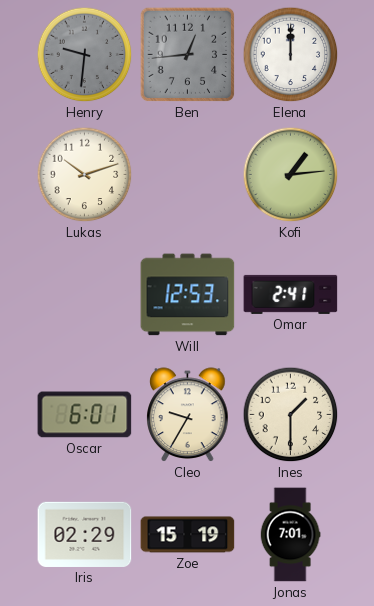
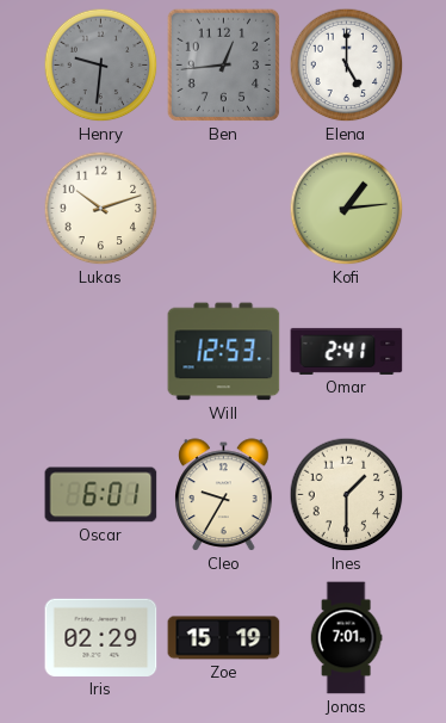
Elena: 12:00 -> 5:00 (347, 66)
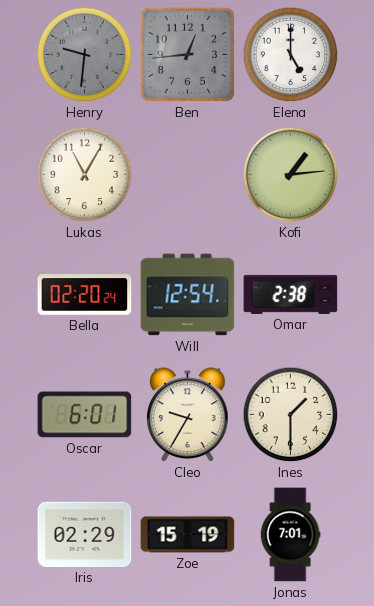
Lukas: 10:12 -> 11:05 (85, 175)
Bella: none -> 02:20 (85, 295)
Will: 12:53 -> 12:54 (188, 295)
Omar: 2:41 -> 2:38 (291, 294)
